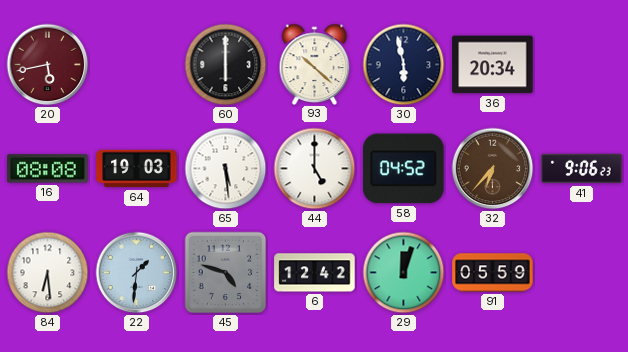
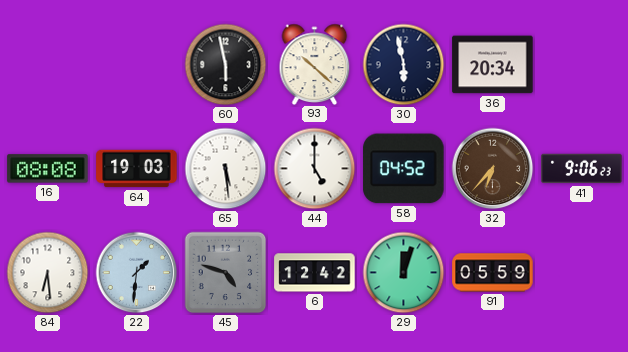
20: 5:43 -> none (48, 65)
60: 6:00 -> 5:58 (226, 65)
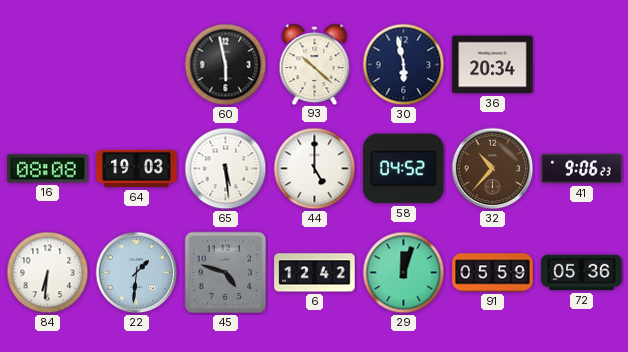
32: 6:37 -> 10:37 (493, 169)
84: 6:29 -> 6:31 (48, 273)
72: none -> 05:36 (582, 273)
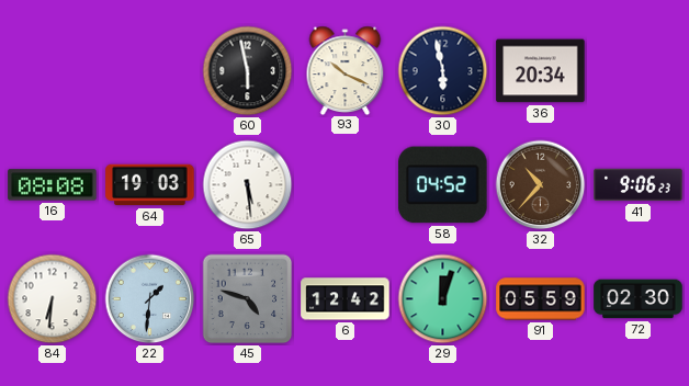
93: 10:22 -> 10:19 (346, 70)
44: 5:00 -> none (315, 169)
72: 05:36 -> 02:30 (639, 299)
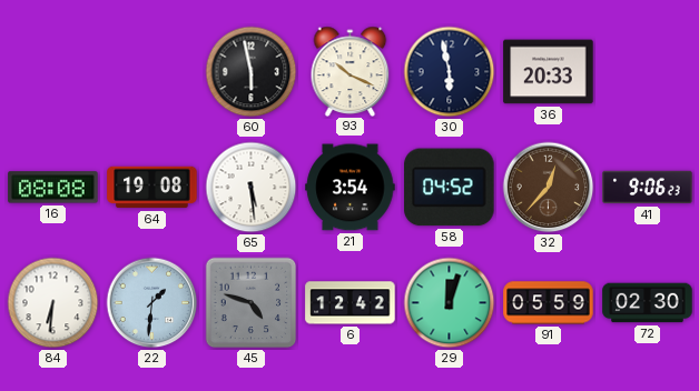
36: 20:34 -> 20:33 (549, 72)
64: 19:03 -> 19:08 (152, 188)
21: none -> 3:54 (351, 188)
32: 10:37 -> 12:37 (549, 188)
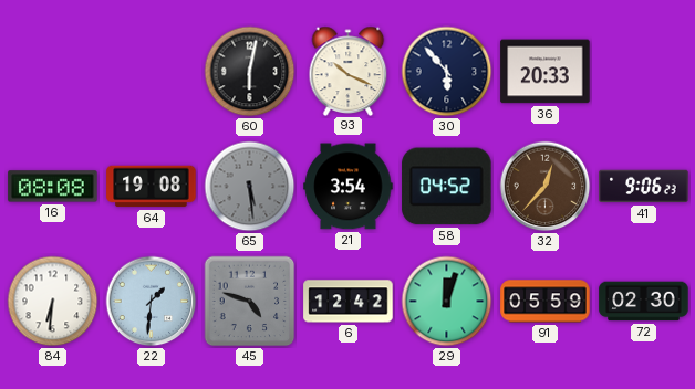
60: 5:58 -> 6:02 (250, 72)
30: 5:58 -> 5:53 (447, 72)
65 dial: white -> grey (250, 187)
